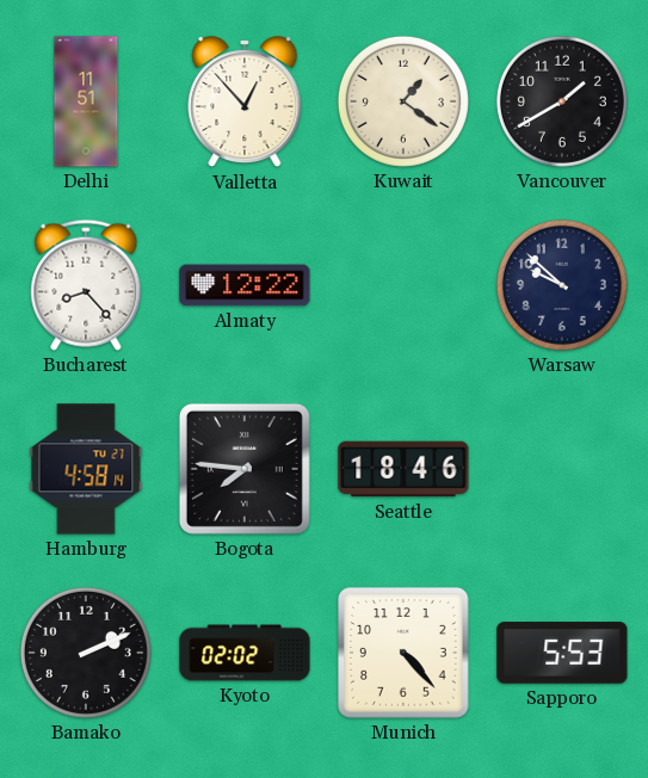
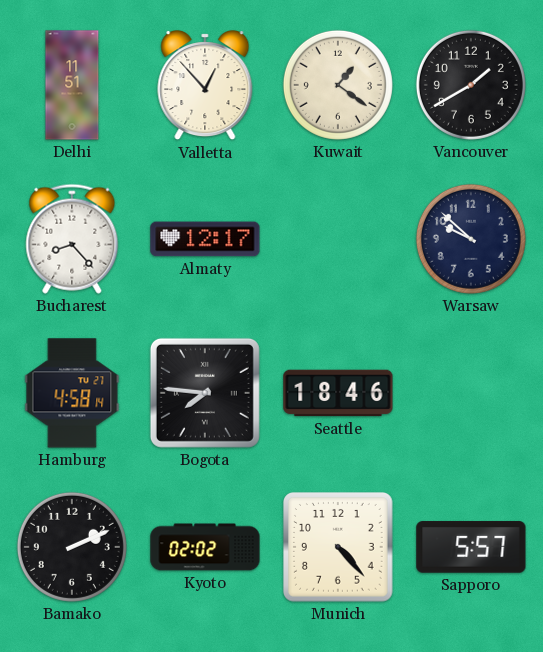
Almaty: 12:22 -> 12:17 (205, 239)
Sapporo: 5:53 -> 5:57 (471, 547)
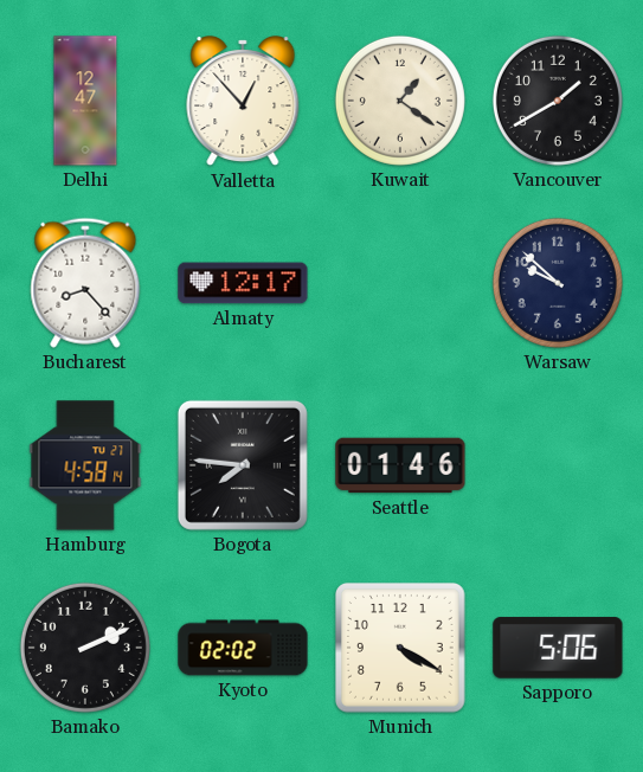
Delhi: 11:51 -> 12:47 (85, 101)
Seattle: 18:46 -> 01:46 (400, 465)
Munich: 4:23 -> 4:20 (401, 649)
Sapporo: 5:57 -> 5:06 (558, 648)
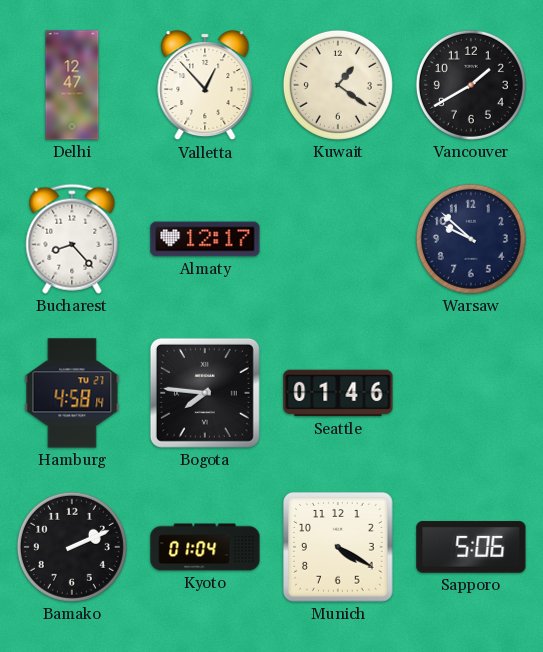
Kyoto: 02:02 -> 01:04 (205, 547)
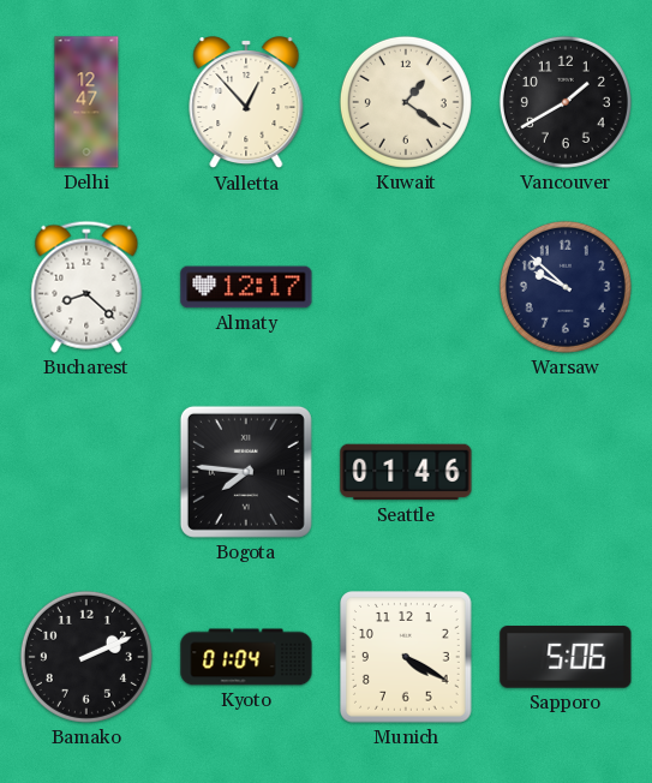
Bucharest: 8:23 -> 8:22 (86, 287)
Hamburg: 4:58 -> none (72, 393)
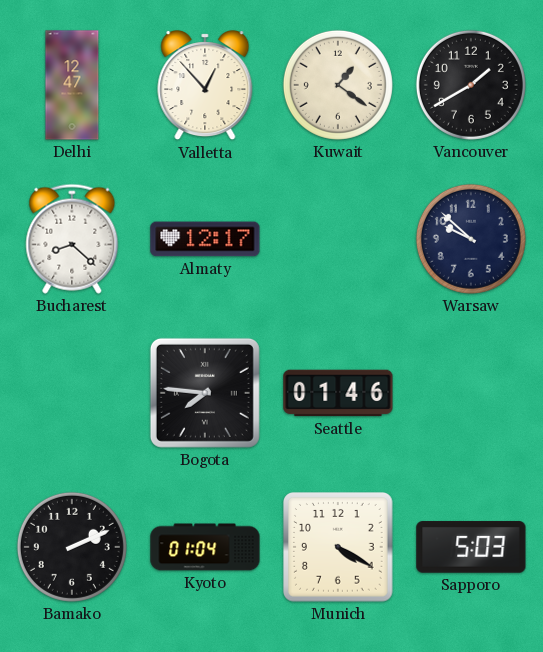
Sapporo: 5:06 -> 5:03 (471, 547)
